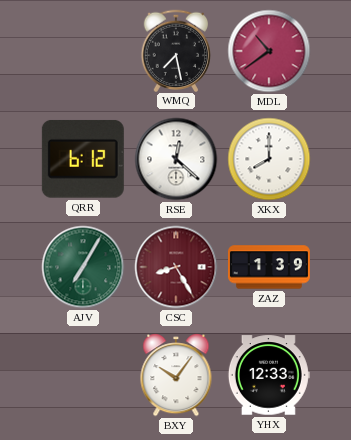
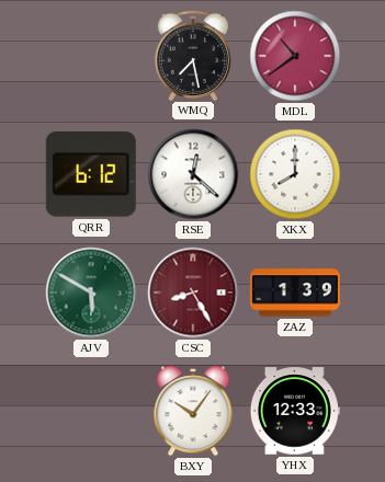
AJV: 7:05 -> 5:50 (91, 292)
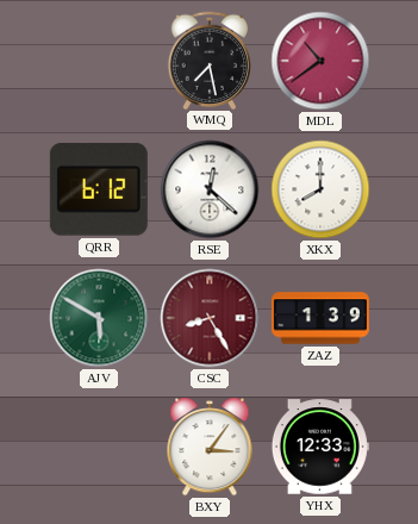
BXY: 10:06 -> 3:06 (210, 447)
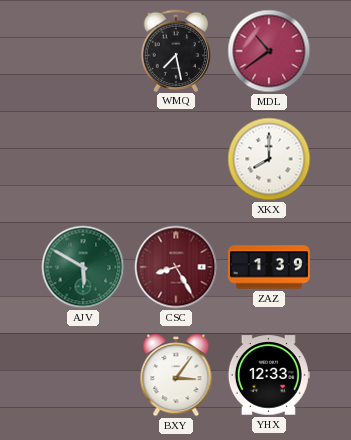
QRR: 6:12 -> none (99, 189)
RSE: 12:22 -> none (210, 189)
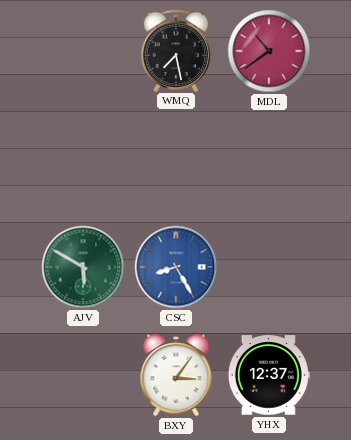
XKX: 8:00 -> none (269, 159)
CSC dial: burgundy -> blue (176, 267)
ZAZ: 1:39 -> none (269, 267)
YHX: 12:33 -> 12:37 (269, 375)
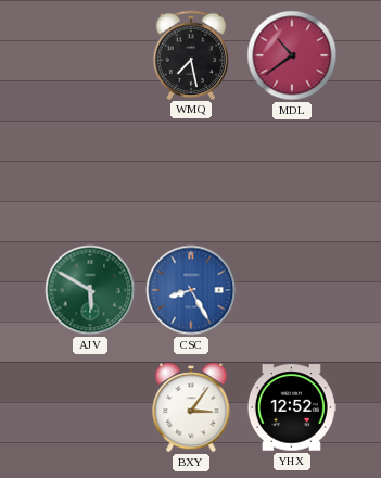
YHX: 12:37 -> 12:52 (292, 407)
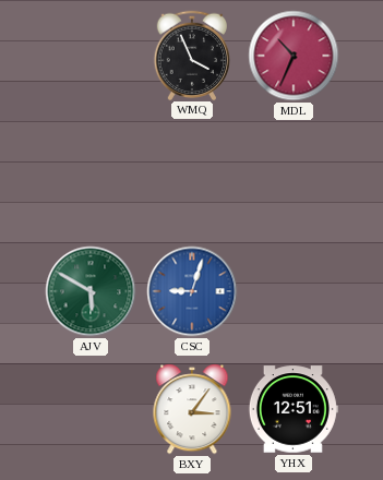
WMQ: 7:28 -> 3:56 (192, 55)
MDL: 10:39 -> 10:34 (294, 56)
CSC: 8:25 -> 9:03 (192, 291)
YHX: 12:52 -> 12:51 (294, 409)
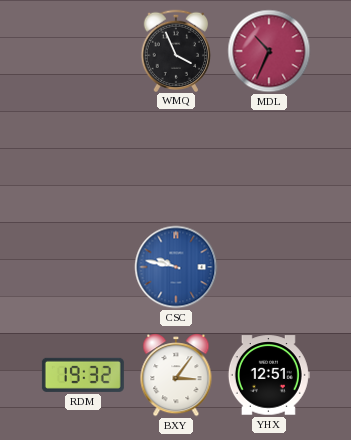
AJV: 5:50 -> none (91, 291)
CSC: 9:03 -> 9:47 (176, 267)
RDM: none -> 19:32 (83, 375)
